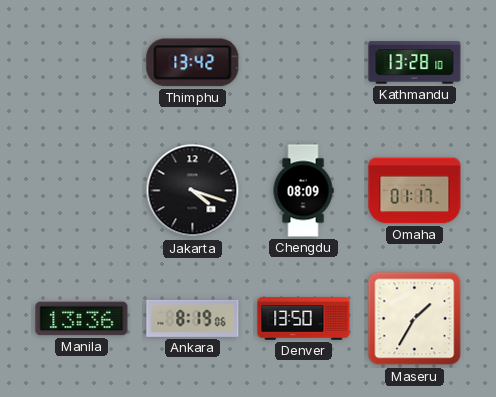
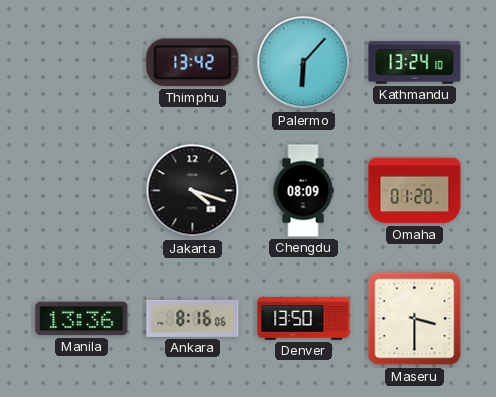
Palermo: none -> 6:07 (304, 63)
Kathmandu: 13:28 -> 13:24 (415, 63)
Omaha: 01:17 -> 01:20 (415, 191)
Ankara: 8:19 -> 8:16 (193, 318)
Maseru: 1:35 -> 3:30 (415, 319)
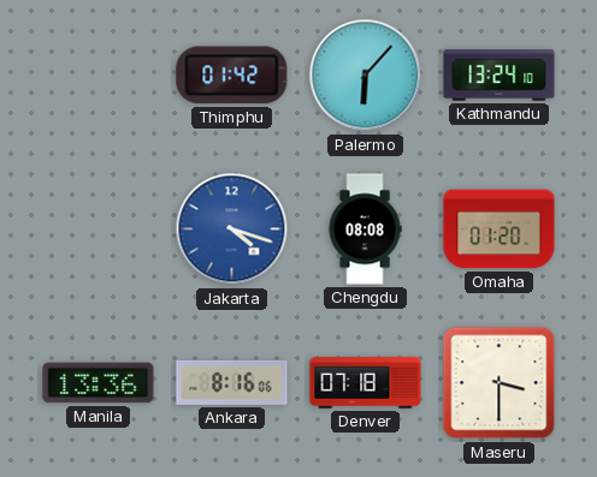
Thimphu: 13:42 -> 01:42 (232, 76)
Jakarta dial: black -> blue (232, 229)
Chengdu: 08:09 -> 08:08 (365, 229)
Denver: 13:50 -> 07:18 (366, 383)
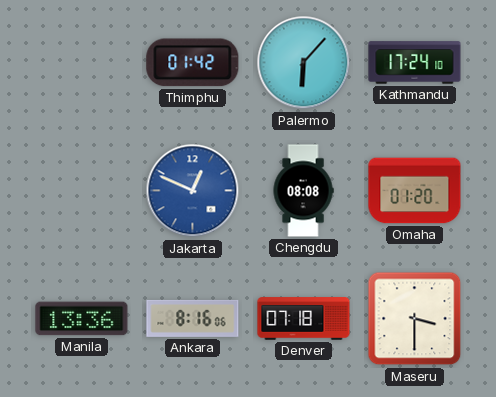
Kathmandu: 13:24 -> 17:24 (415, 63)
Jakarta: 4:18 -> 12:49 (193, 191)
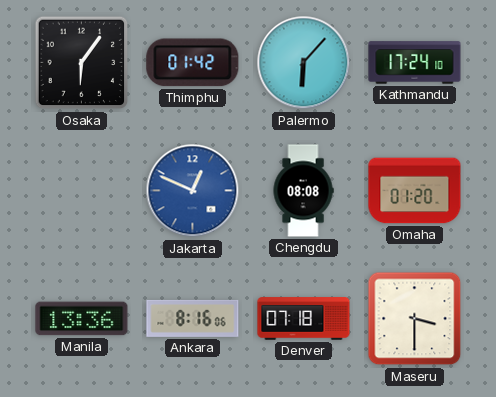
Osaka: none -> 6:06 (82, 63)
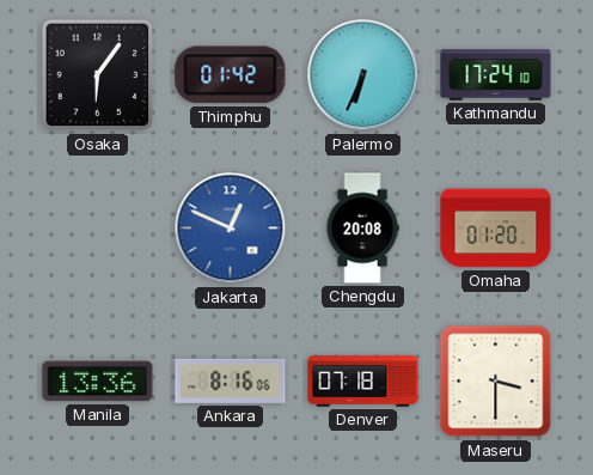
Palermo: 6:07 -> 6:34 (363, 75)
Chengdu: 08:08 -> 20:08 (362, 229)
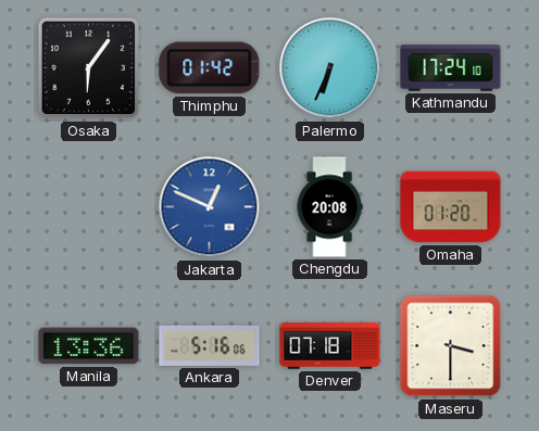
Ankara: 8:16 -> 5:16 (210, 345)
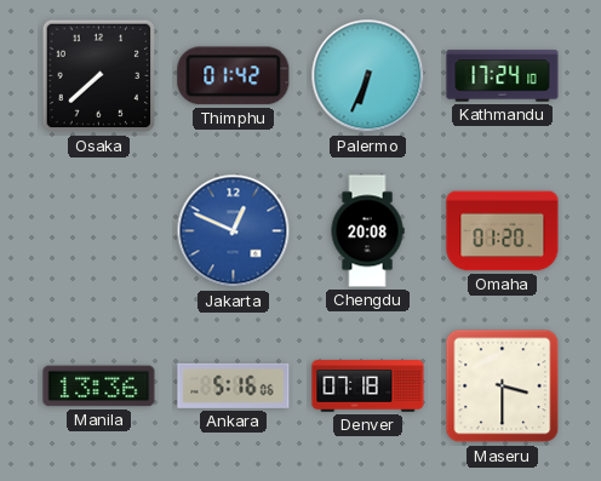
Osaka: 6:06 -> 7:38 (99, 76)
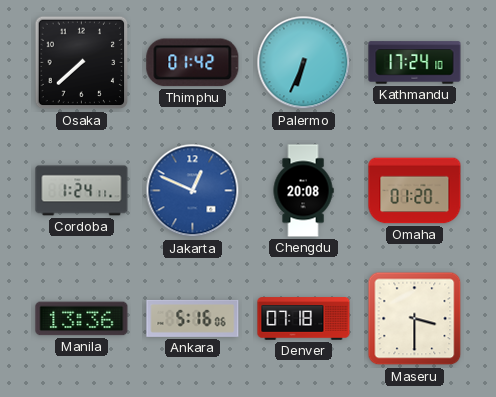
Cordoba: none -> 1:24 (82, 191)
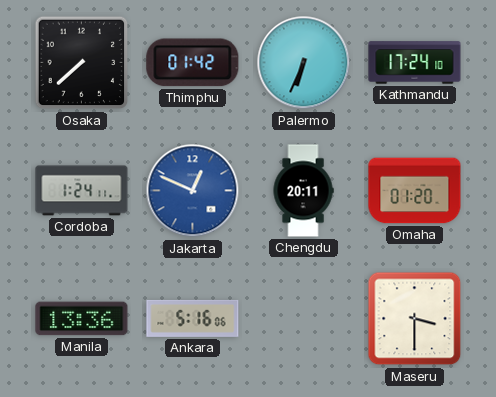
Chengdu: 20:08 -> 20:11 (303, 191)
Denver: 07:18 -> none (304, 319)
